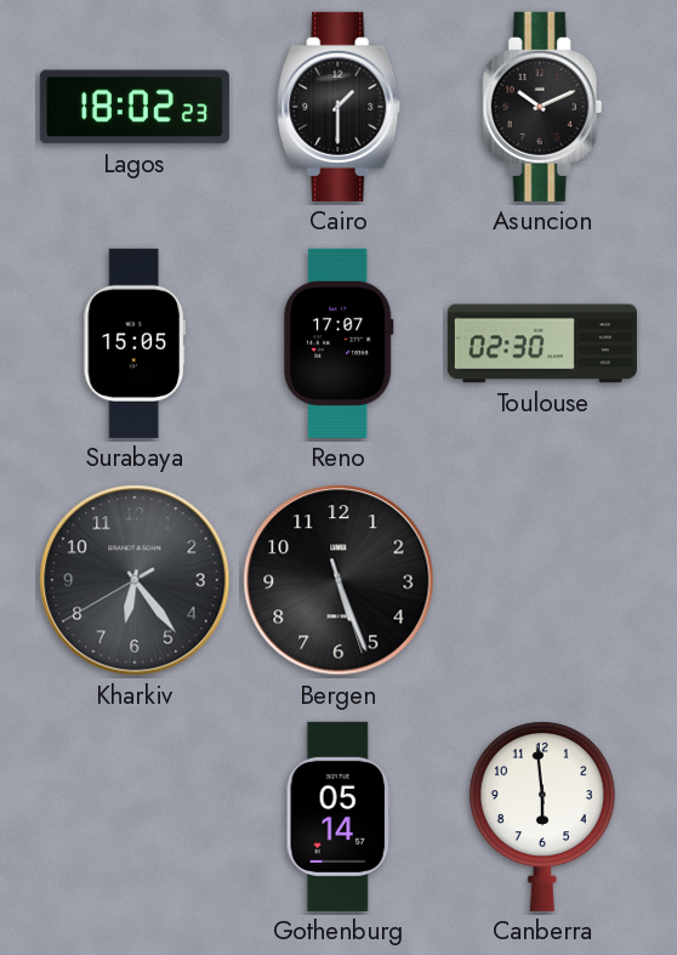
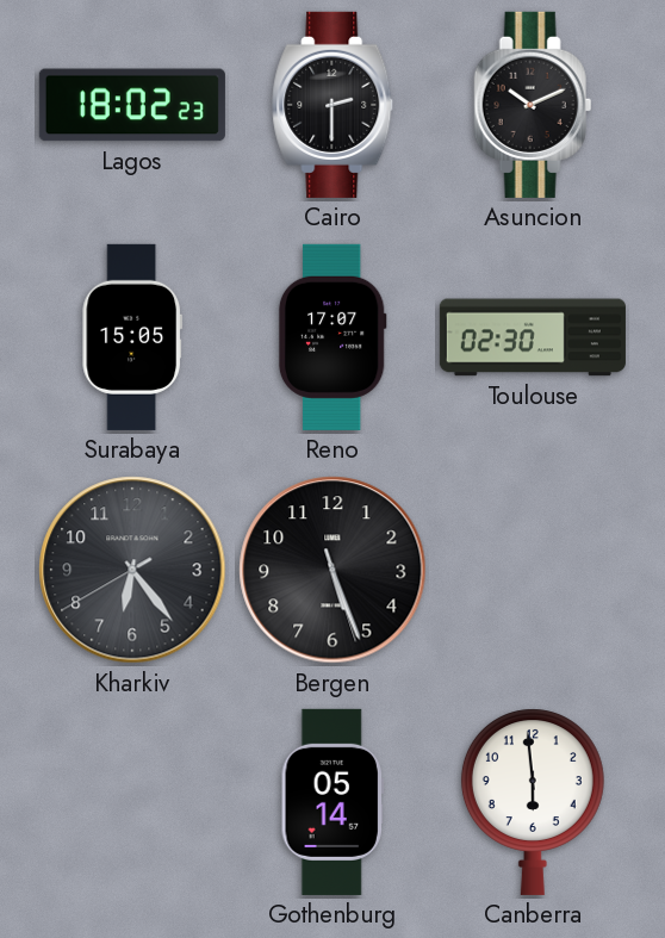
Cairo: 1:30 -> 2:30 (334, 105)
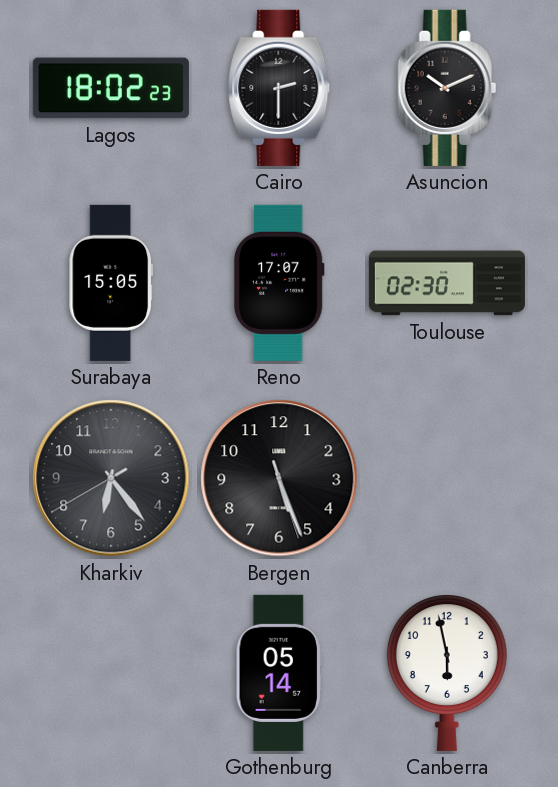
Canberra: 5:59 -> 5:58 (447, 673)
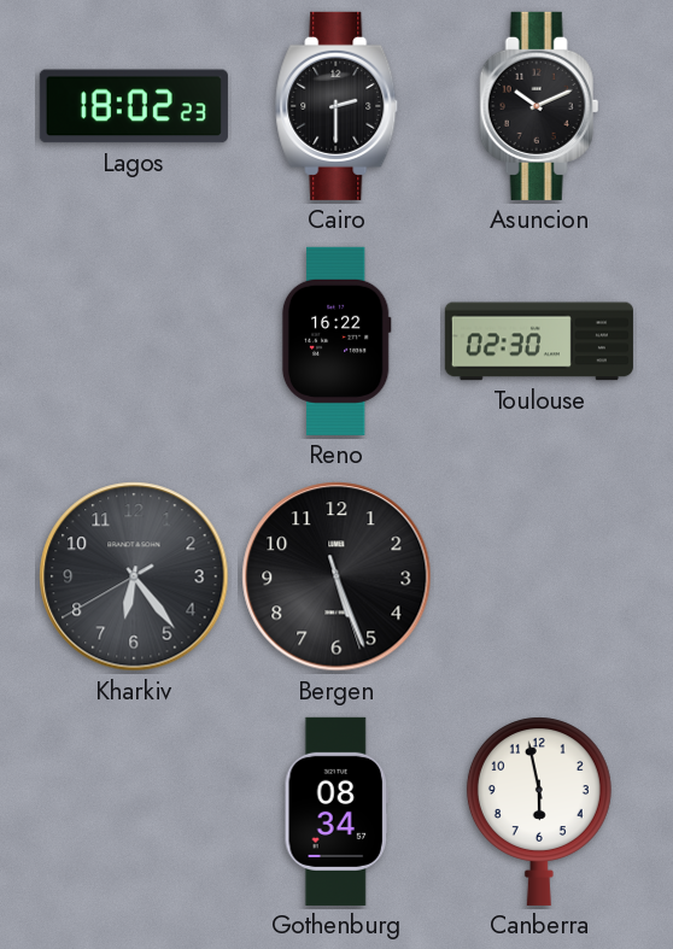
Surabaya: 15:05 -> none (111, 283)
Reno: 17:07 -> 16:22 (336, 341)
Gothenburg: 05:14 -> 08:34 (336, 812)
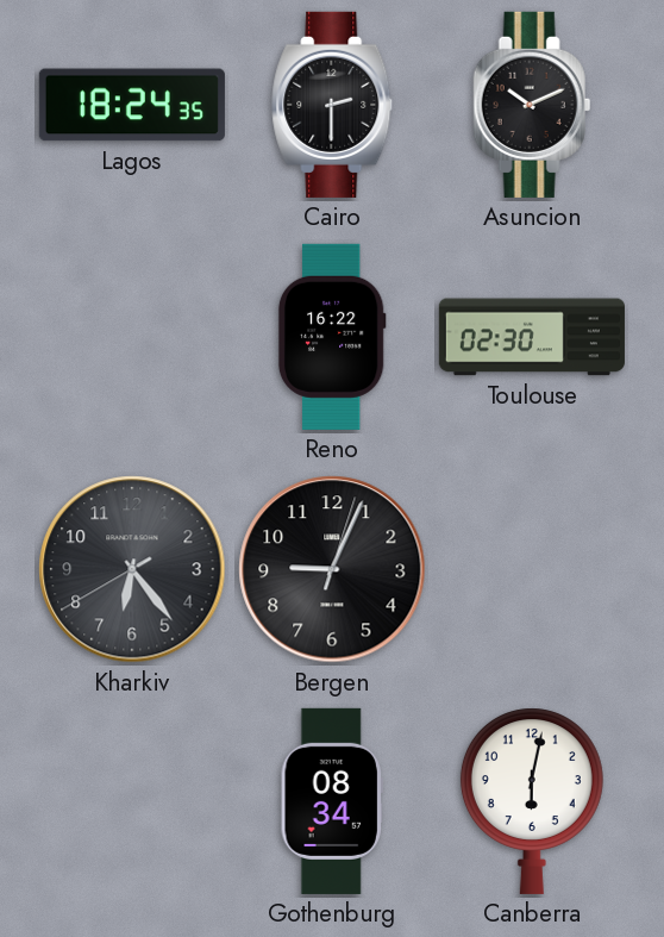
Lagos: 18:02 -> 18:24 (132, 105)
Bergen: 5:26 -> 9:04 (332, 569)
Canberra: 5:58 -> 6:02 (532, 801)
